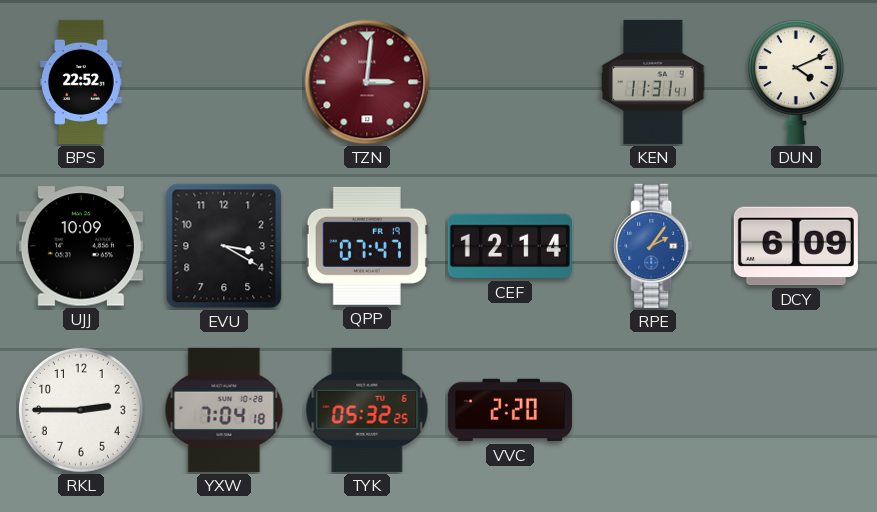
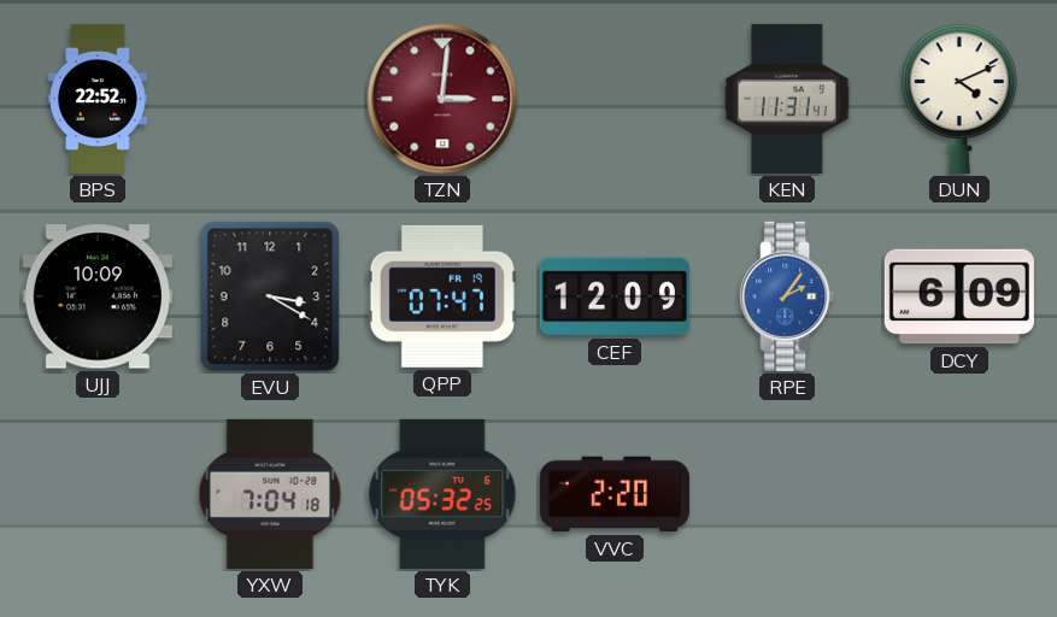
CEF: 12:14 -> 12:09 (615, 296)
RKL: 2:45 -> none (81, 410)
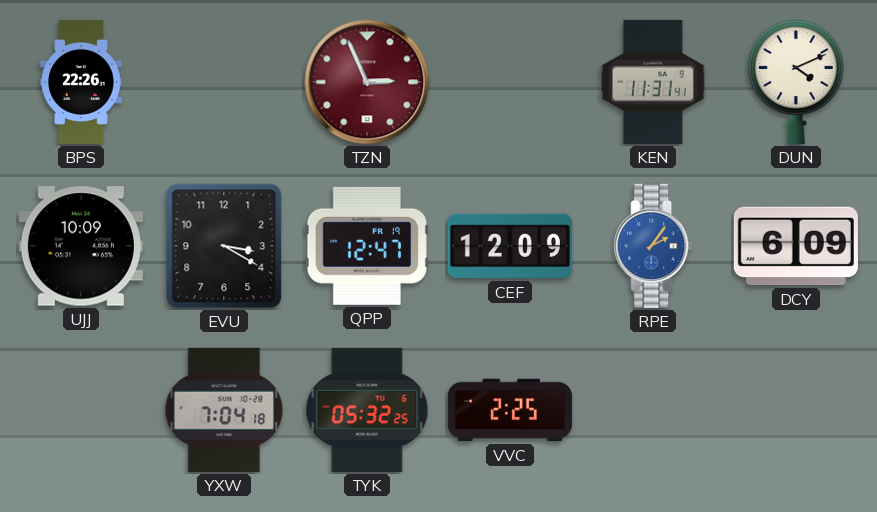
BPS: 22:52 -> 22:26 (81, 82)
TZN: 3:01 -> 2:56 (367, 82)
QPP: 07:47 -> 12:47 (367, 246)
VVC: 2:20 -> 2:25 (510, 410)
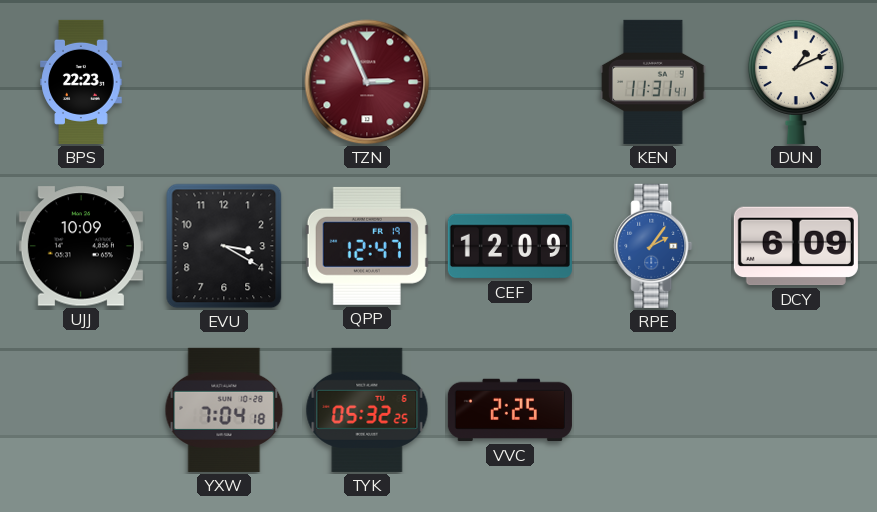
BPS: 22:26 -> 22:23 (81, 82)
DUN: 4:11 -> 1:11 (796, 82)
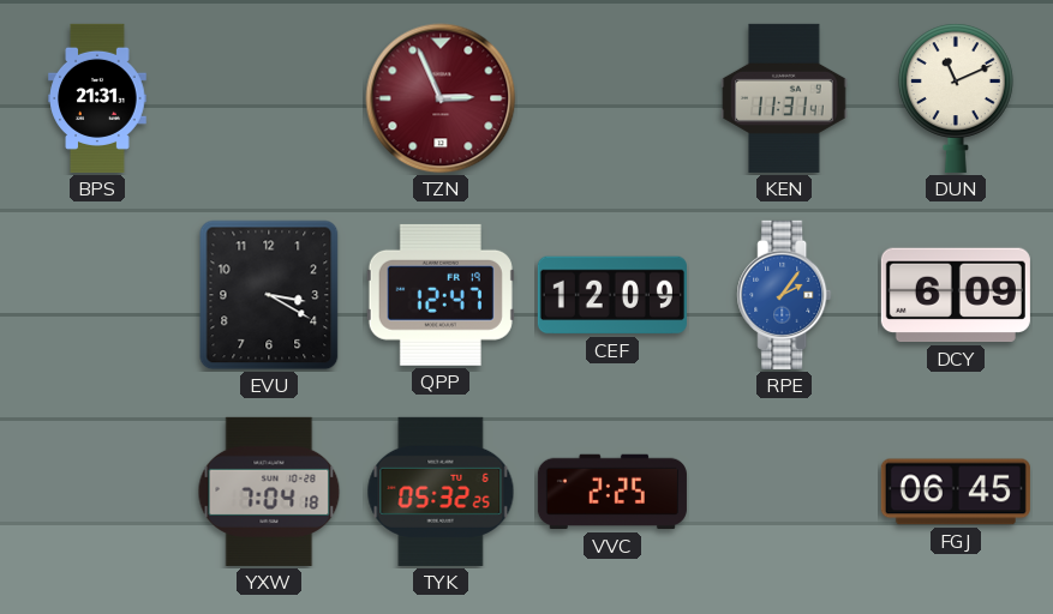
BPS: 22:23 -> 21:31 (97, 98)
DUN: 1:11 -> 11:11 (956, 98)
UJJ: 10:09 -> none (81, 246)
FGJ: none -> 06:45 (956, 492)
